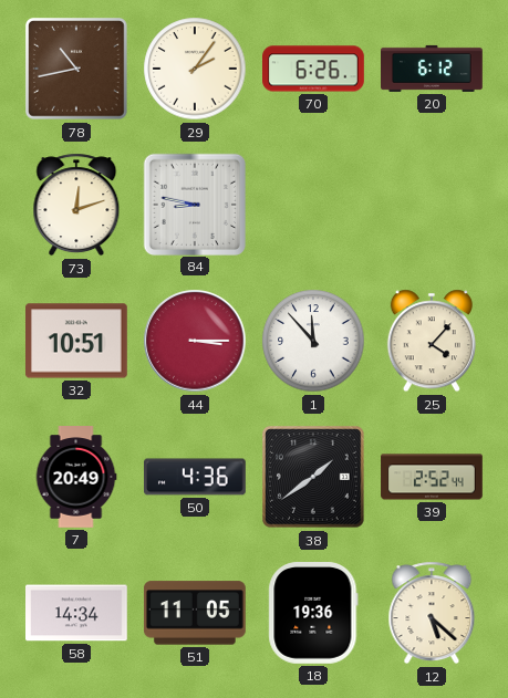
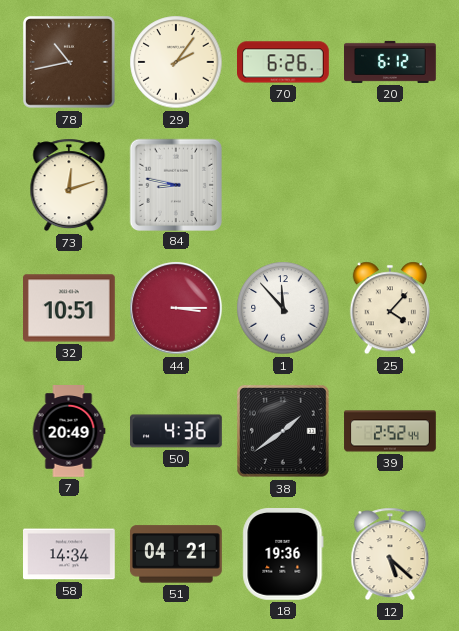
51: 11:05 -> 04:21 (176, 554)
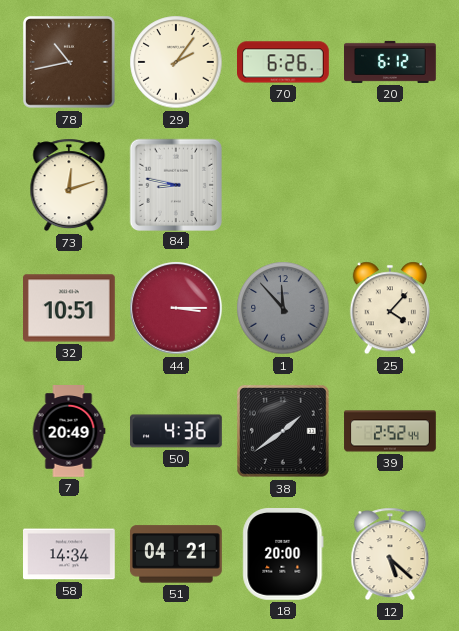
1 dial: white -> grey (283, 308)
18: 19:36 -> 20:00 (283, 555)
